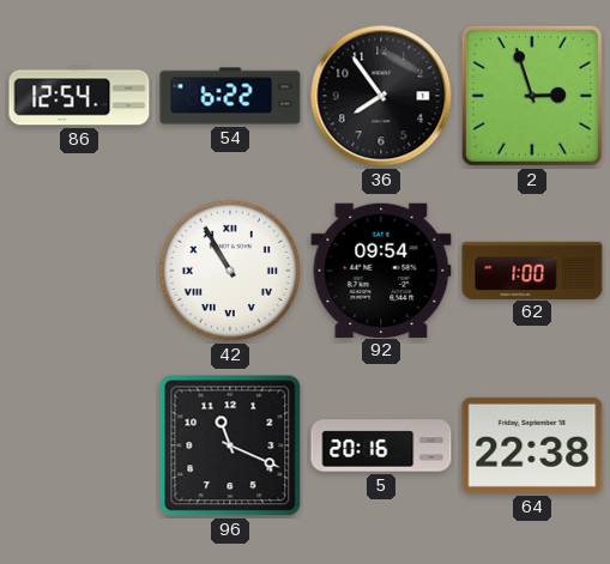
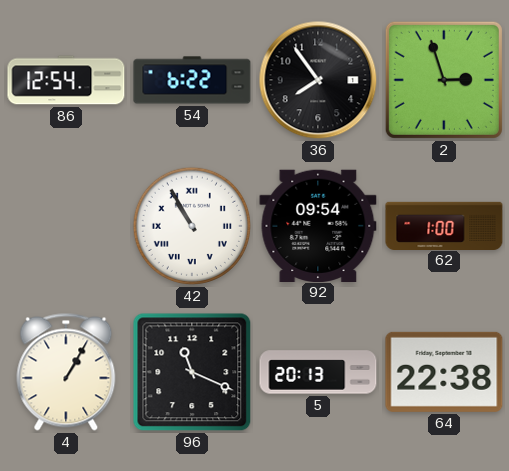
4: none -> 1:05 (66, 372)
5: 20:16 -> 20:13 (318, 372)
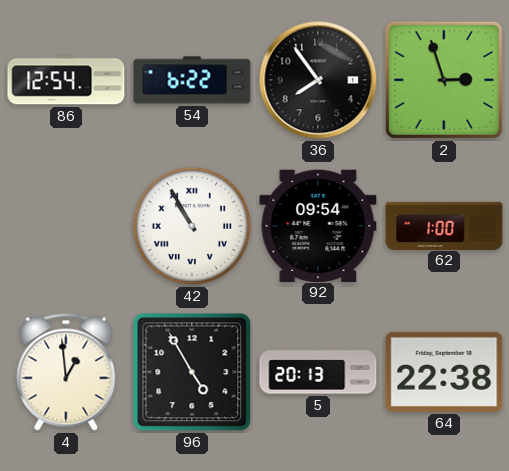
4: 1:05 -> 12:59 (66, 372)
96: 11:19 -> 4:55 (192, 372)
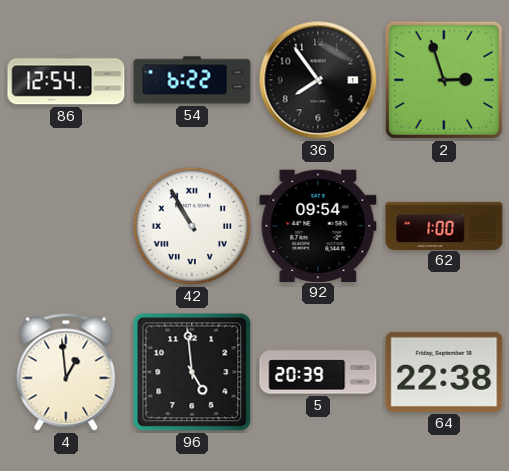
96: 4:55 -> 4:59 (192, 372)
5: 20:13 -> 20:39 (318, 372)
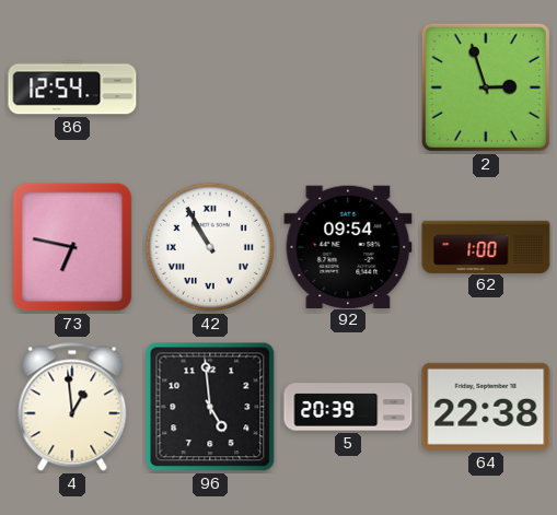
54: 6:22 -> none (192, 80)
36: 7:54 -> none (318, 80)
73: none -> 6:47 (72, 247)
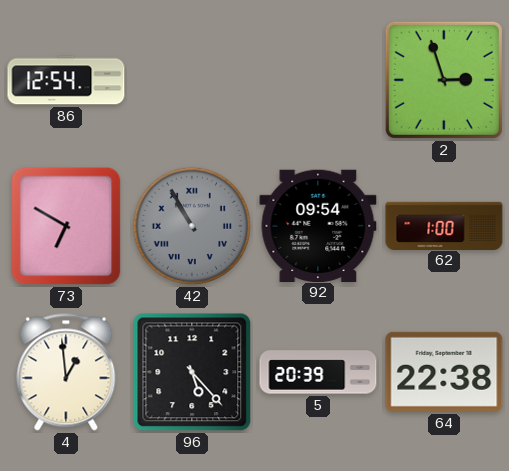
73: 6:47 -> 6:50 (66, 226)
42 dial: white -> grey (192, 226)
96: 4:59 -> 5:23 (192, 372)
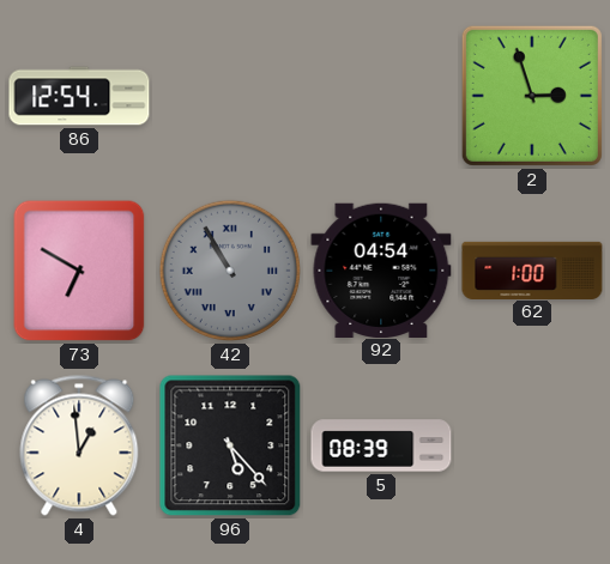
92: 09:54 -> 04:54 (381, 269)
5: 20:39 -> 08:39 (381, 445)
64: 22:38 -> none (444, 372)
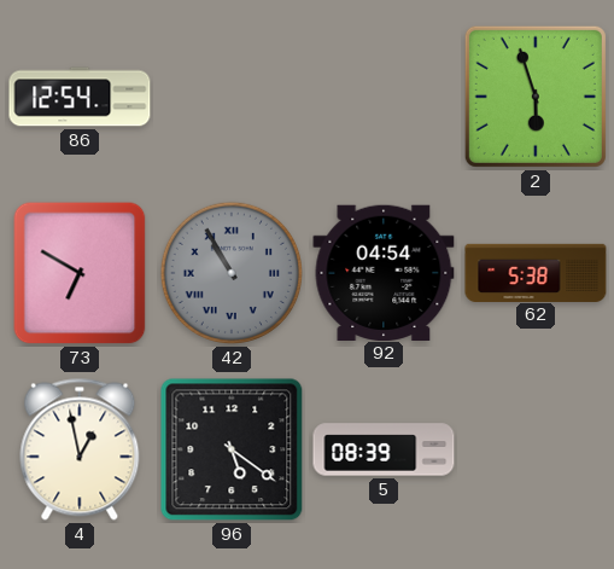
2: 2:57 -> 5:57 (536, 97)
62: 1:00 -> 5:38 (536, 272)
4: 12:59 -> 12:58 (80, 449)
96: 5:23 -> 5:21 (232, 449)
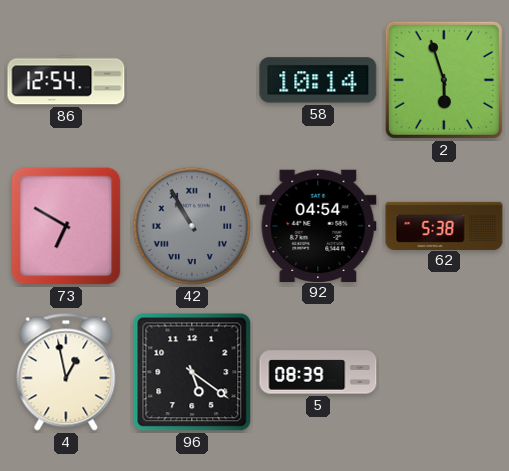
58: none -> 10:14 (318, 80)
